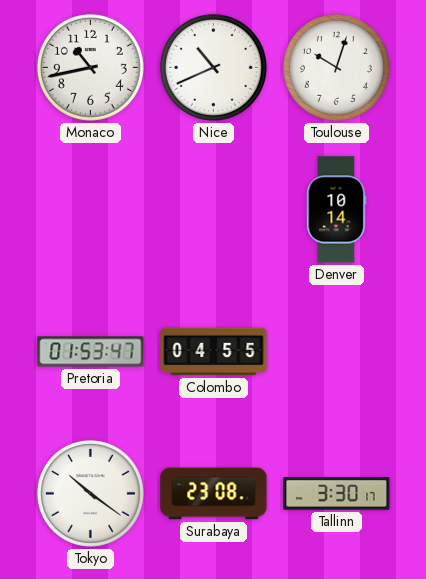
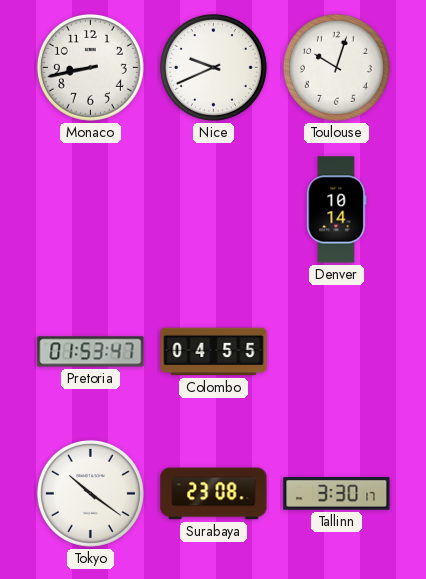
Monaco: 10:43 -> 8:43 (90, 67)
Nice: 10:41 -> 9:41 (213, 67)
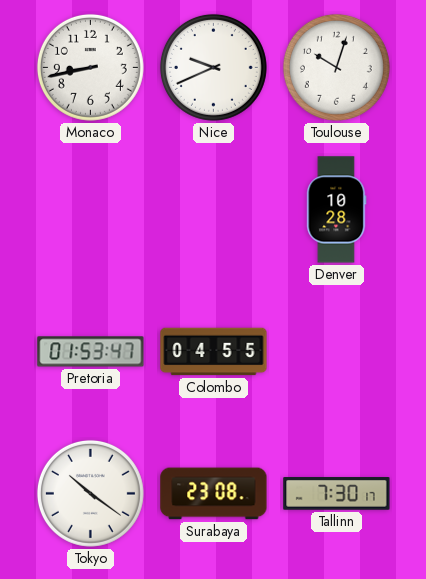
Denver: 10:14 -> 10:28 (337, 210)
Tallinn: 3:30 -> 7:30 (337, 494)
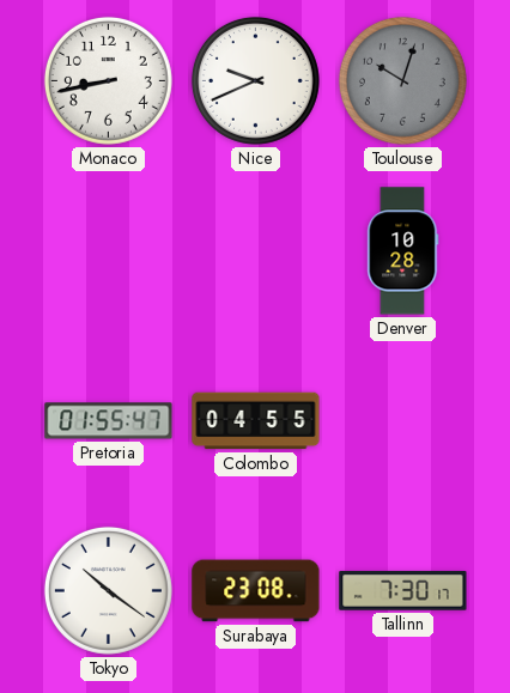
Toulouse dial: white -> grey (402, 80)
Pretoria: 01:53 -> 01:55 (109, 421)
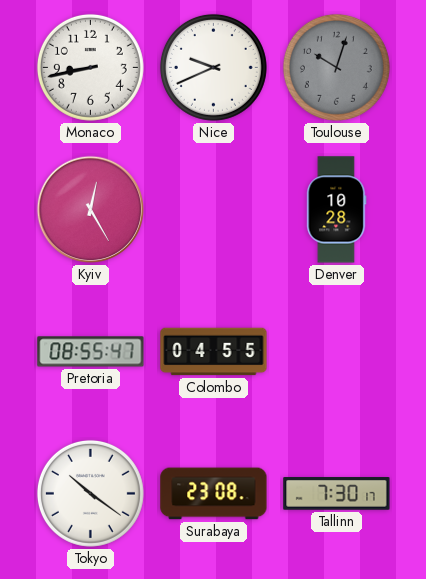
Kyiv: none -> 12:25 (91, 210)
Pretoria: 01:55 -> 08:55 (91, 352)
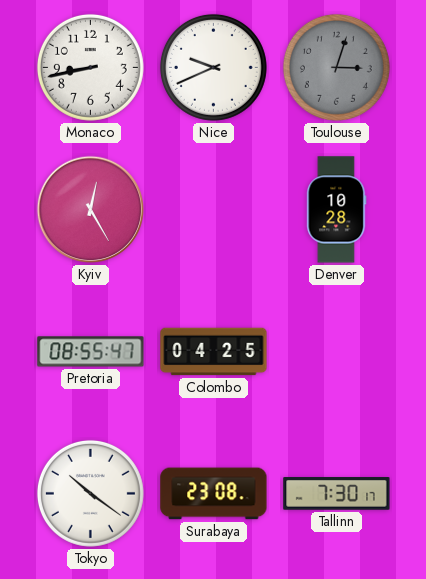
Toulouse: 10:03 -> 3:03 (336, 67)
Colombo: 04:55 -> 04:25 (214, 352)
